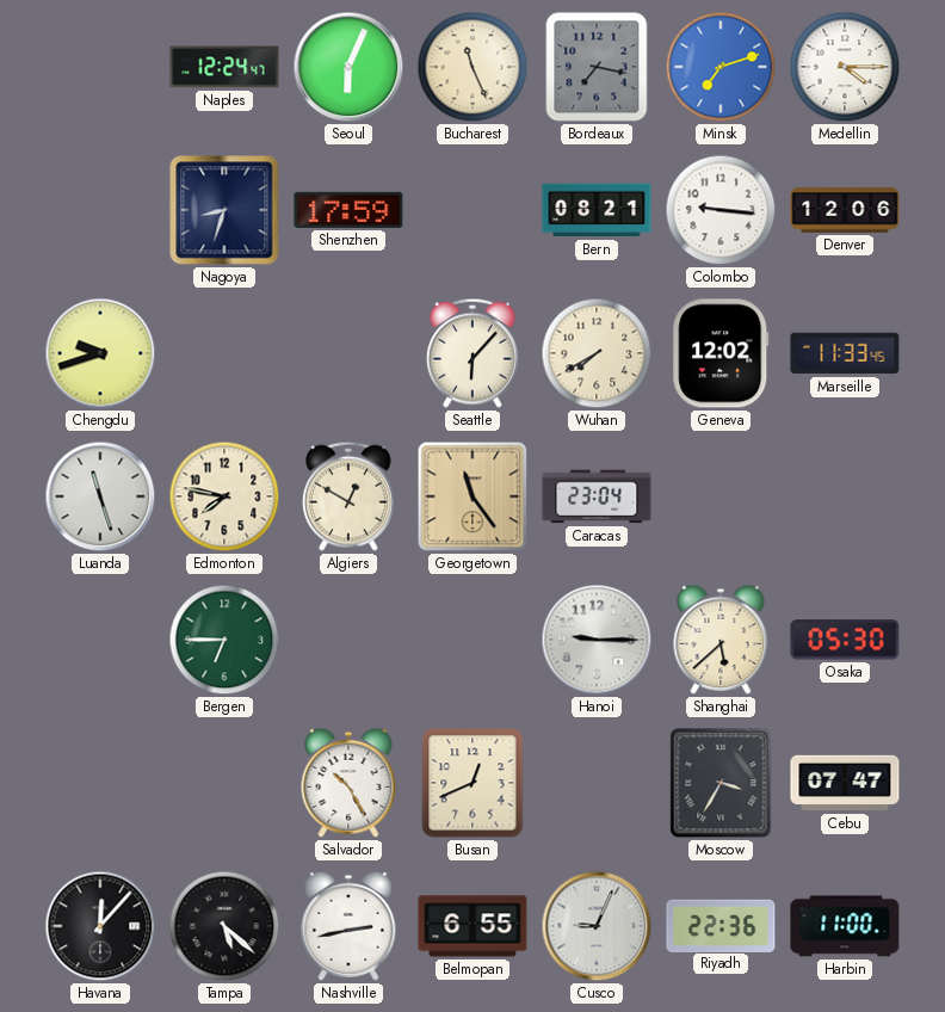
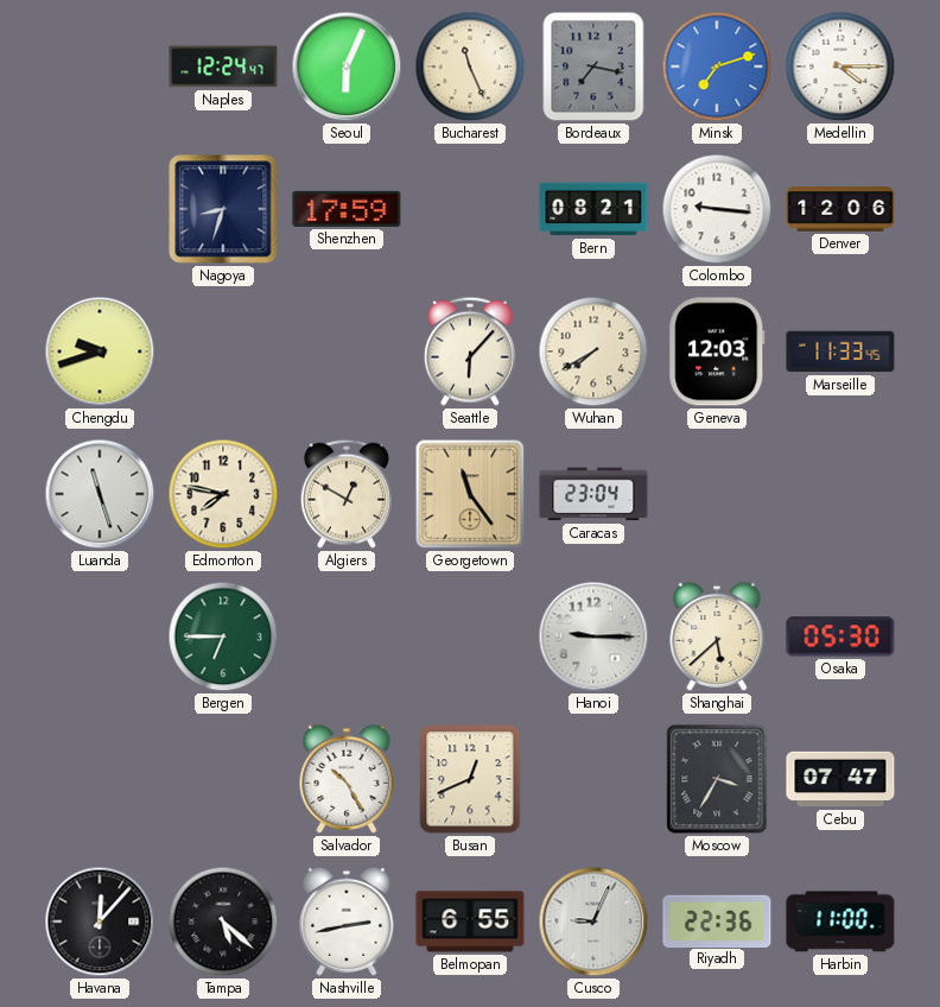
Geneva: 12:02 -> 12:03 (717, 351)
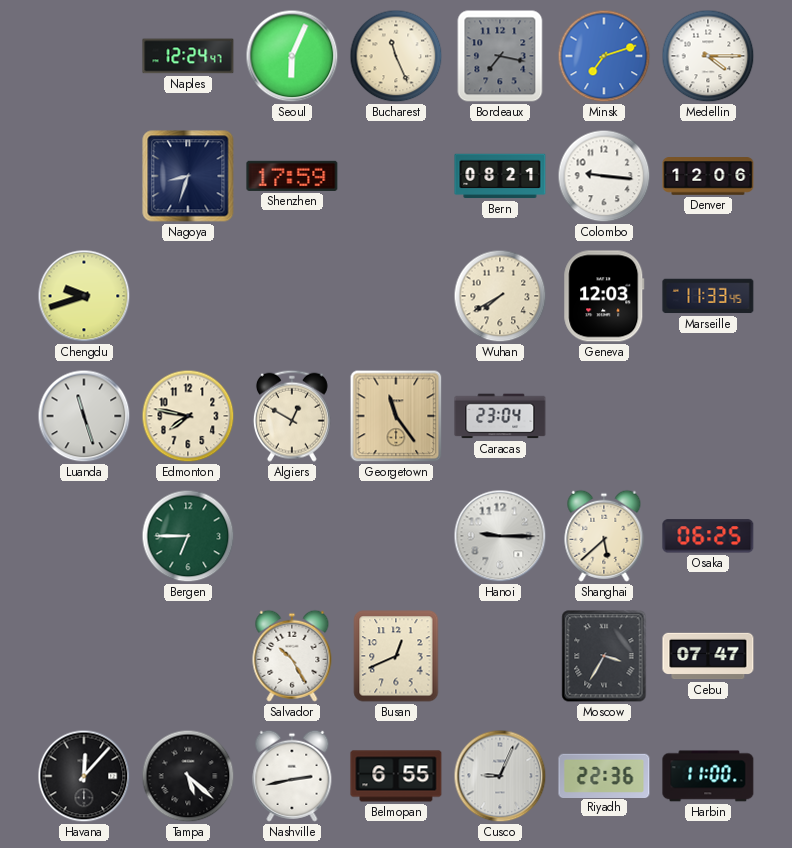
Seattle: 6:07 -> none (470, 351)
Osaka: 05:30 -> 06:25 (708, 536)
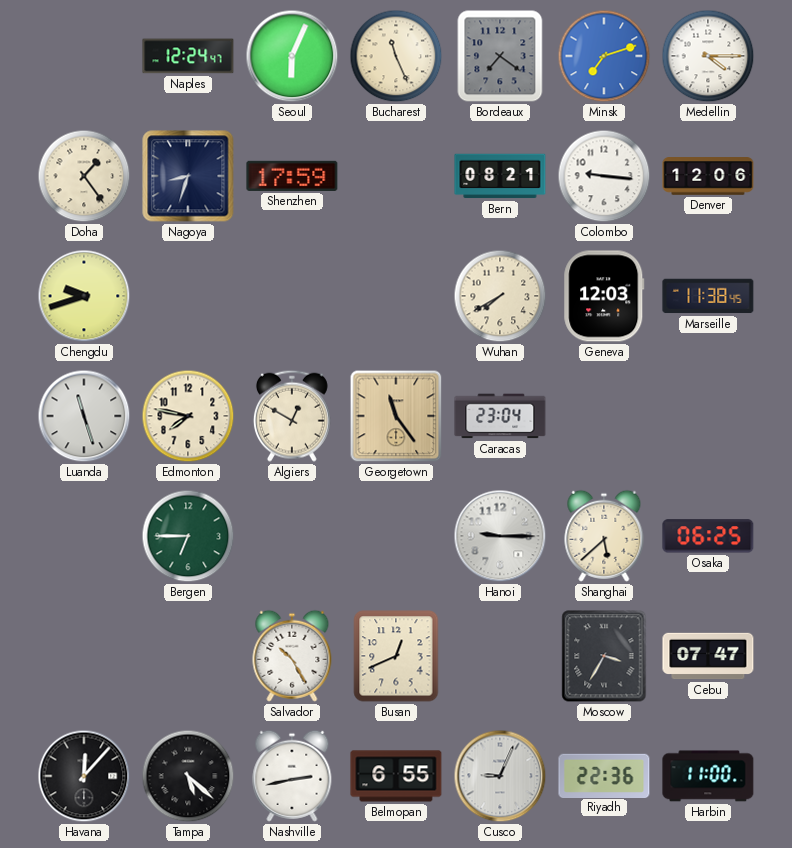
Bordeaux: 7:17 -> 7:21 (500, 56)
Doha: none -> 1:24 (84, 176)
Marseille: 11:33 -> 11:38 (708, 296)
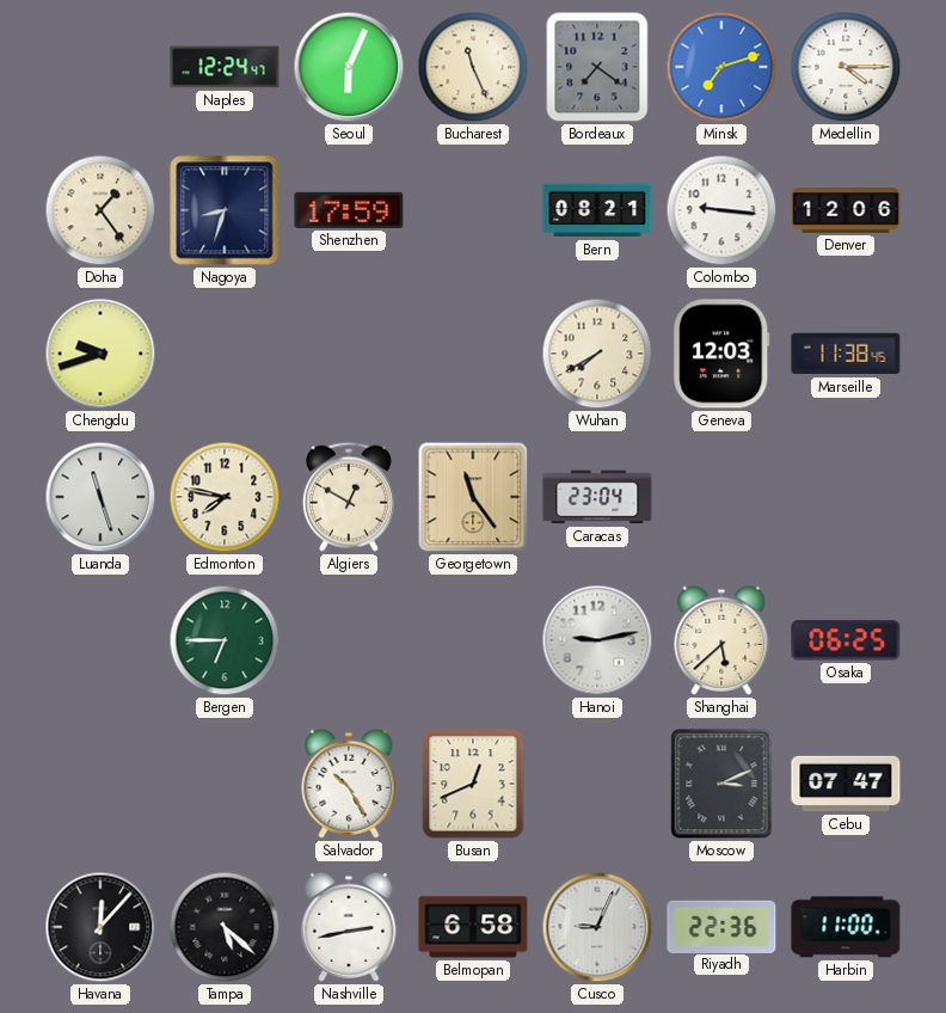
Hanoi: 9:15 -> 9:13 (597, 640)
Moscow: 3:35 -> 3:11 (721, 784)
Belmopan: 6:55 -> 6:58 (473, 927)
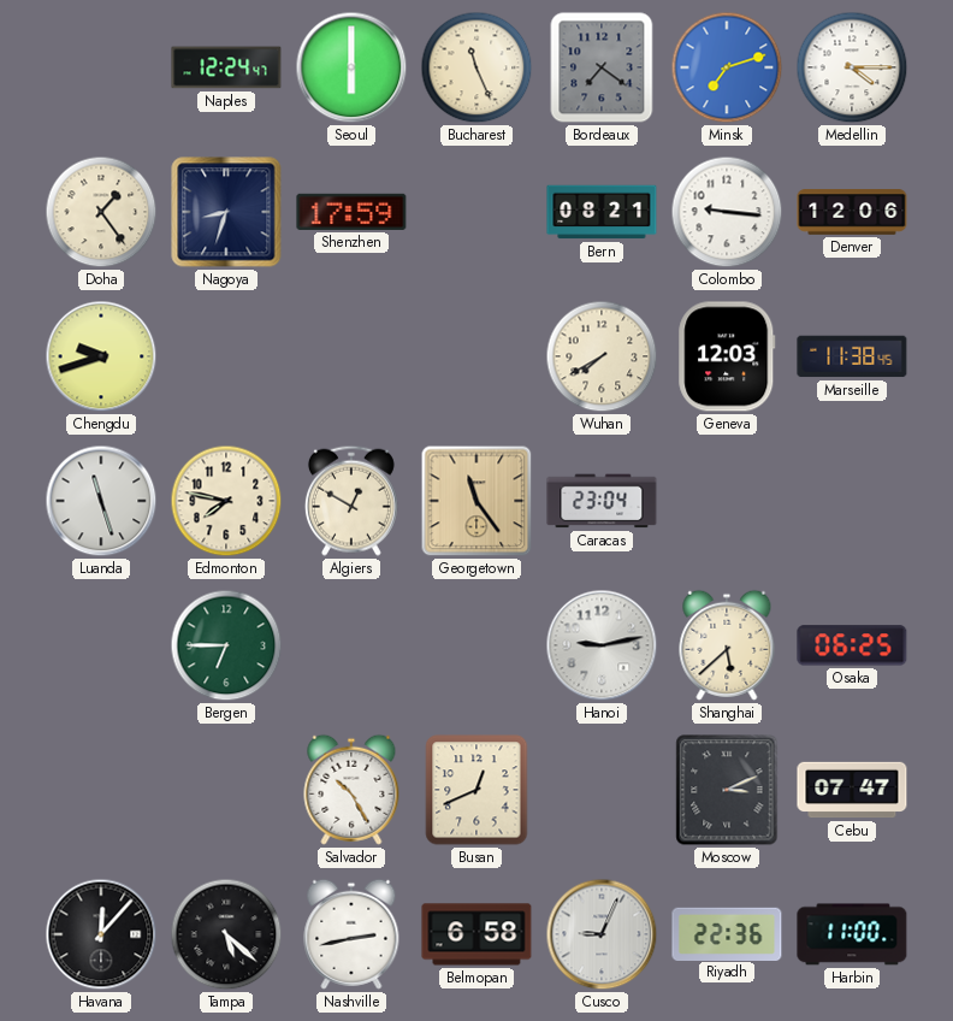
Seoul: 6:04 -> 6:00 (351, 67)
